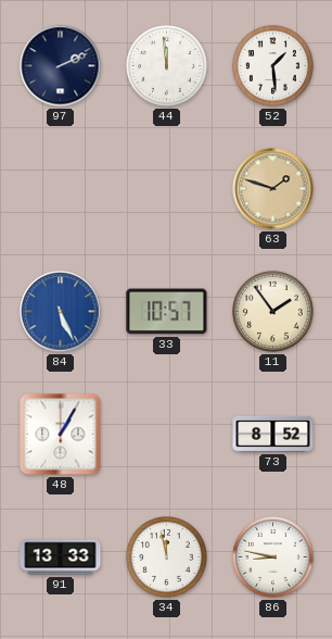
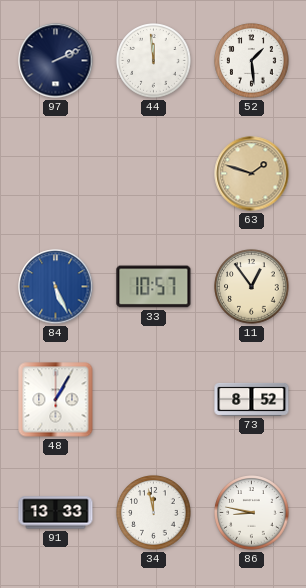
11: 1:54 -> 12:54 (252, 287)
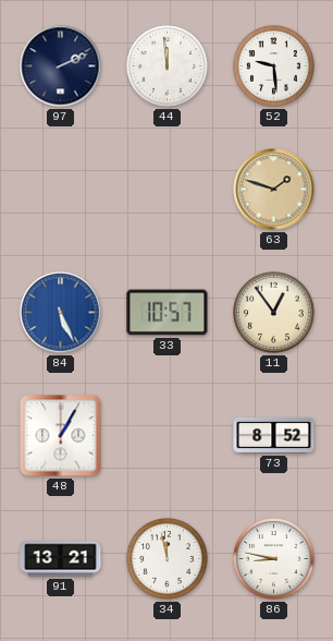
52: 1:29 -> 9:29 (274, 66)
91: 13:33 -> 13:21 (61, 559)
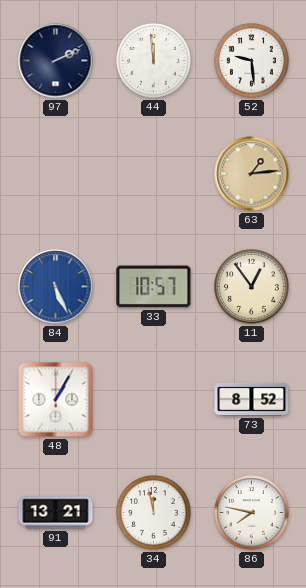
63: 1:48 -> 1:14 (252, 174)
86: 8:47 -> 7:47 (252, 513)
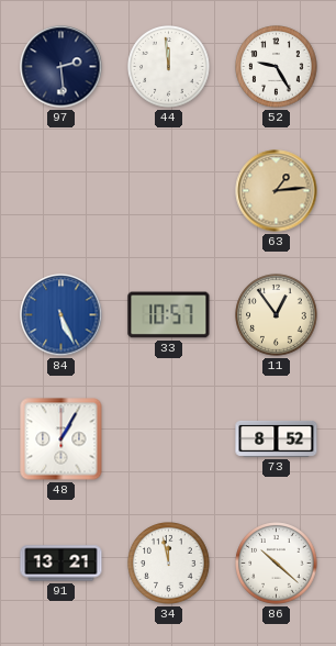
97: 2:11 -> 2:29 (61, 67)
52: 9:29 -> 9:25 (277, 67)
86: 7:47 -> 10:22 (277, 564)
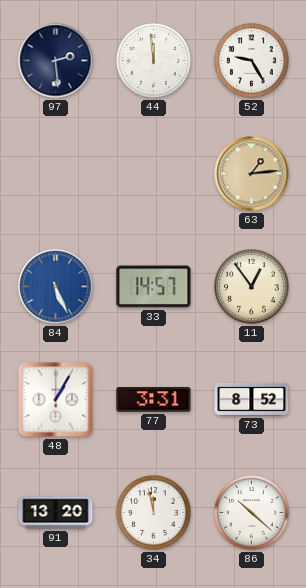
33: 10:57 -> 14:57 (154, 287)
77: none -> 3:31 (154, 400)
91: 13:21 -> 13:20 (56, 513)
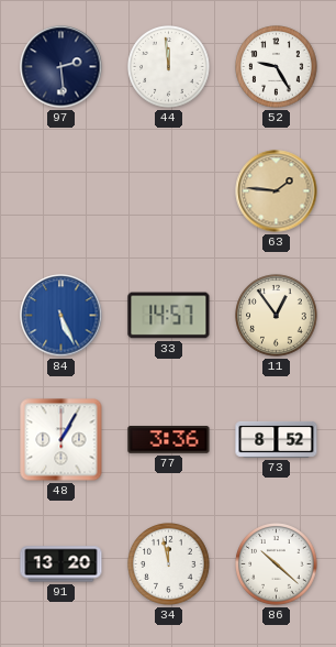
63: 1:14 -> 1:46 (277, 191)
77: 3:31 -> 3:36 (169, 440)
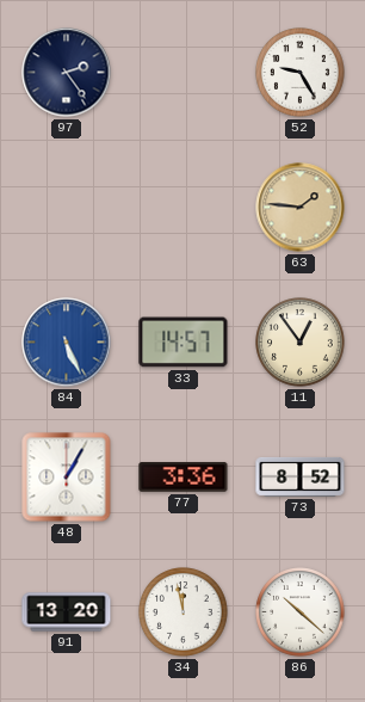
97: 2:29 -> 2:24 (67, 73)
44: 11:59 -> none (169, 67)
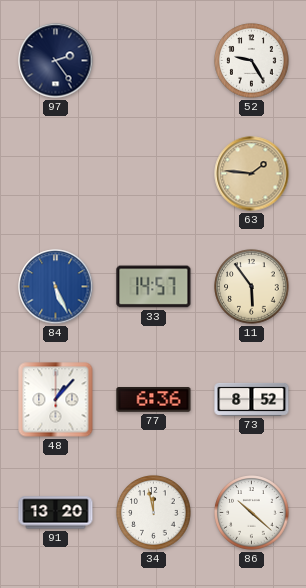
11: 12:54 -> 5:54 (252, 287)
48: 1:05 -> 1:07 (56, 400)
77: 3:36 -> 6:36 (154, 400)
